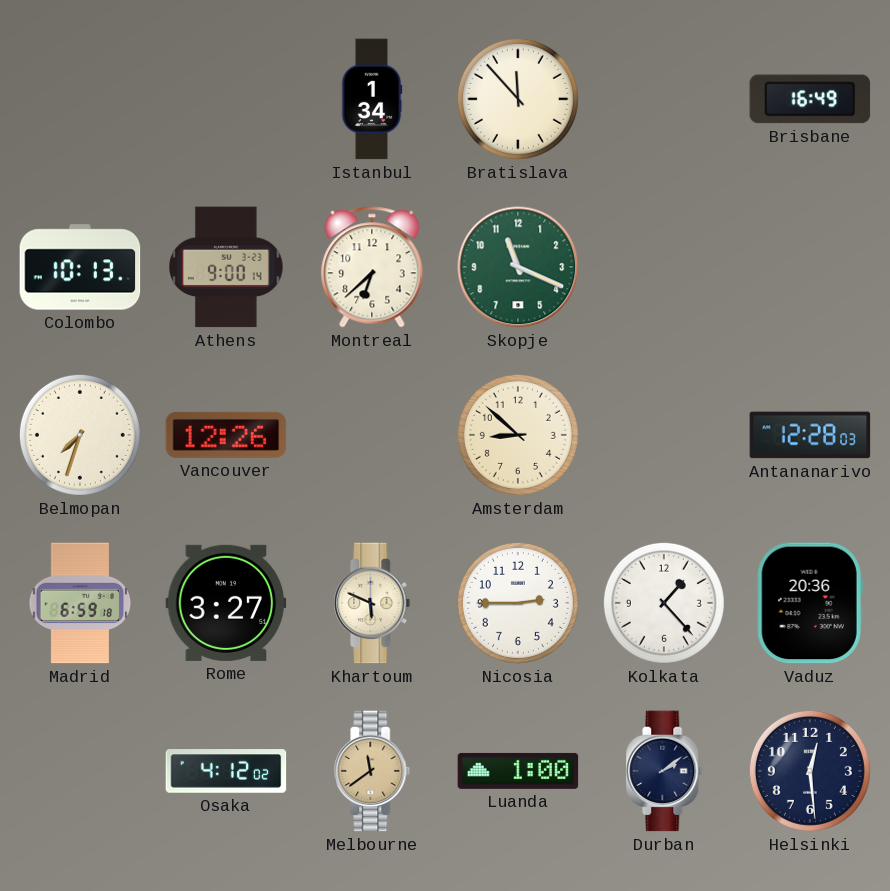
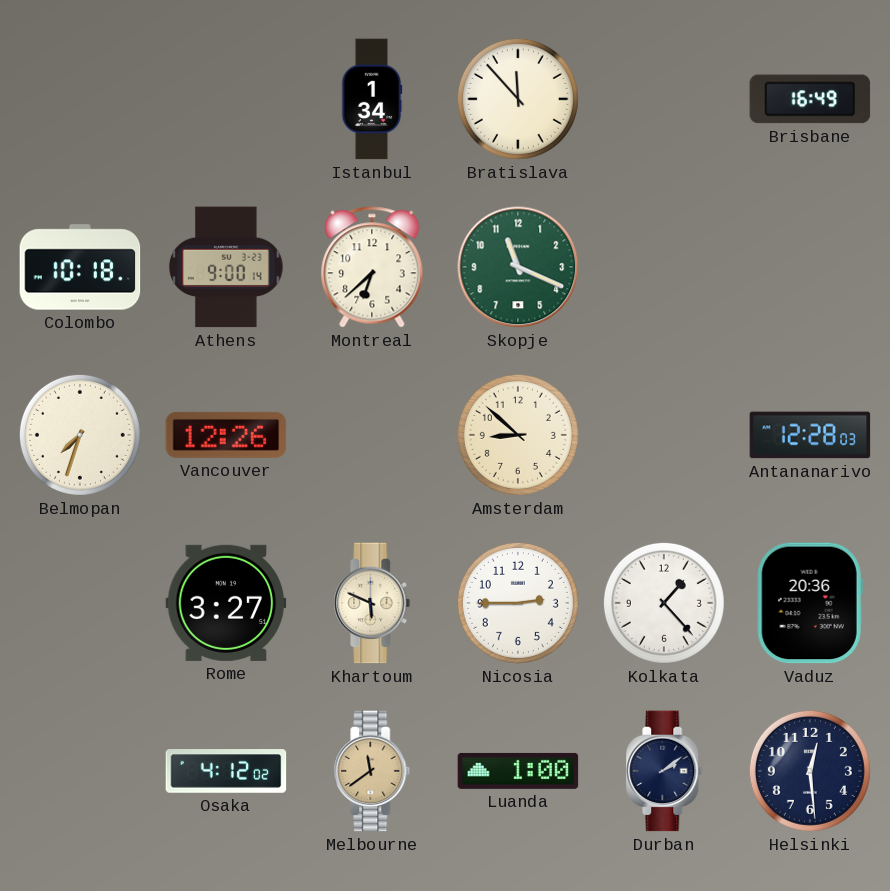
Colombo: 10:13 -> 10:18 (80, 267)
Madrid: 6:59 -> none (80, 603)
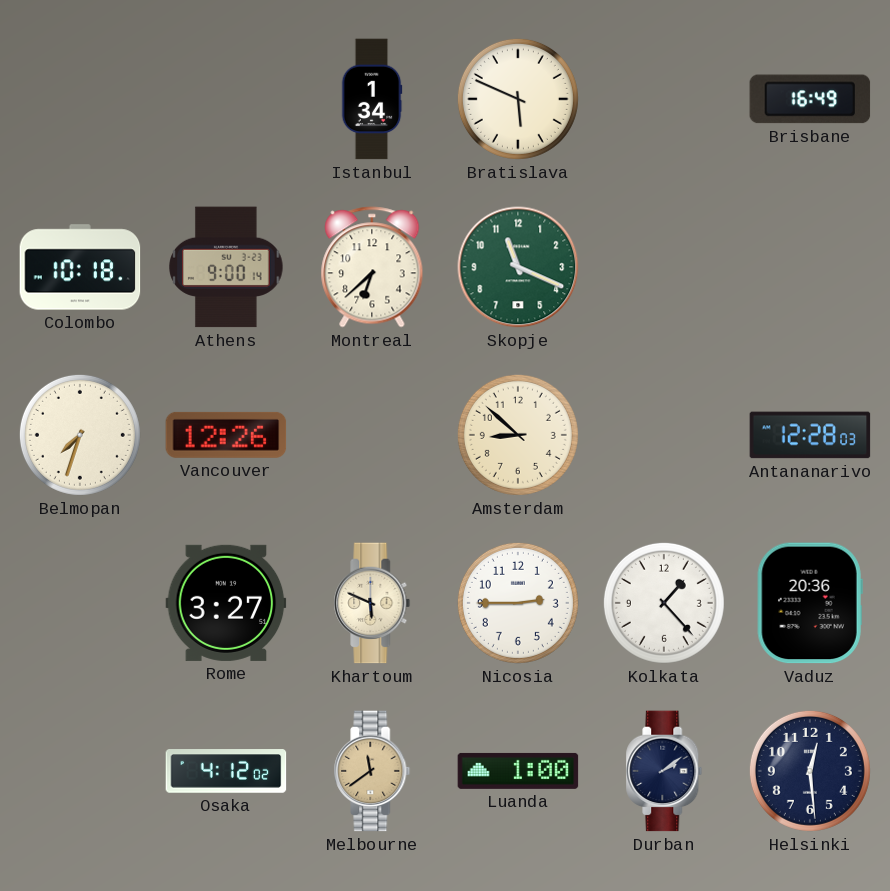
Bratislava: 11:53 -> 5:49 (518, 99)
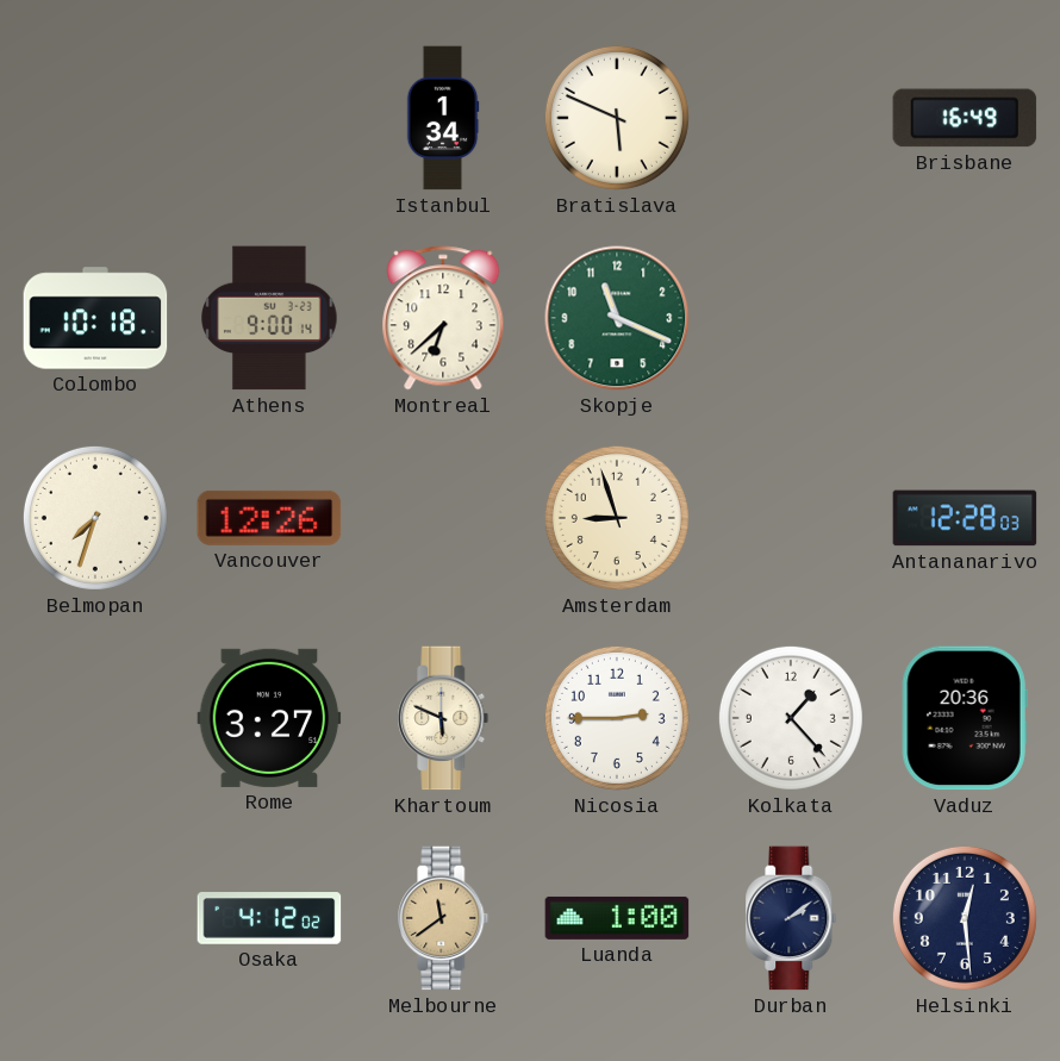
Amsterdam: 8:52 -> 8:57 (617, 518)
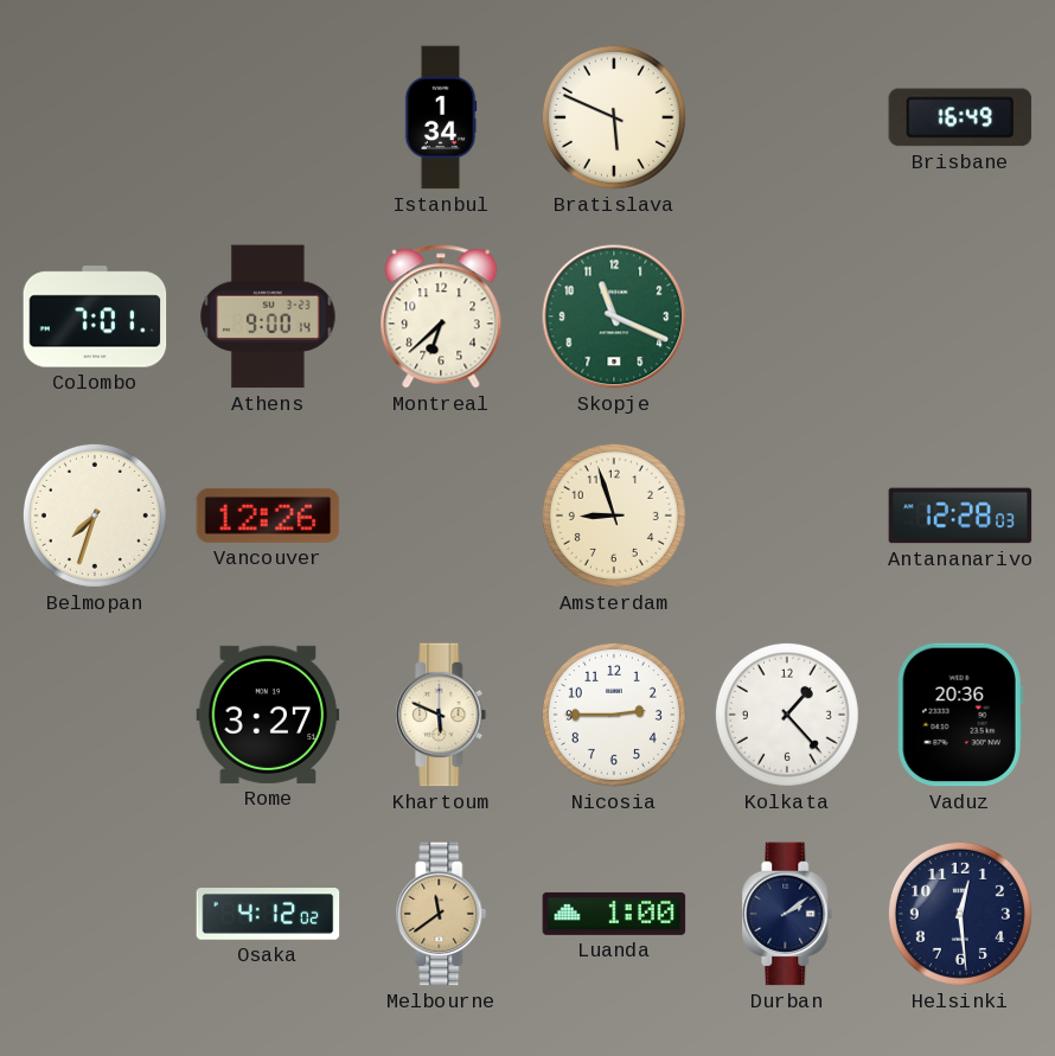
Colombo: 10:18 -> 7:01 (95, 316)
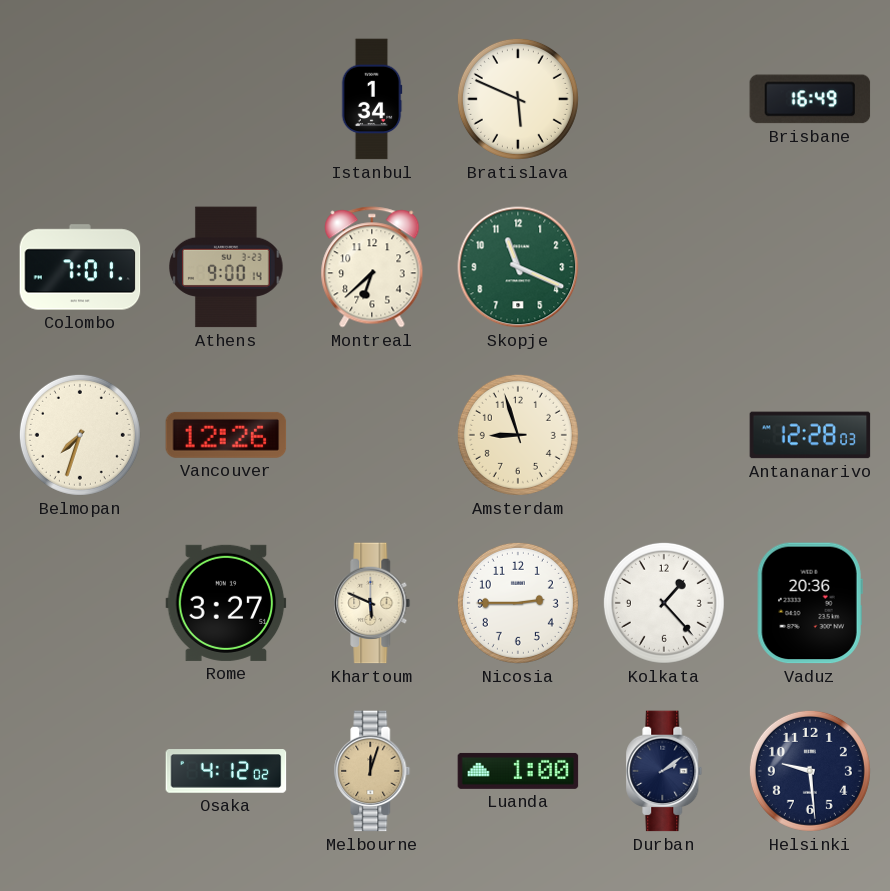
Melbourne: 11:39 -> 12:03 (372, 771)
Helsinki: 12:29 -> 9:29 (810, 771)
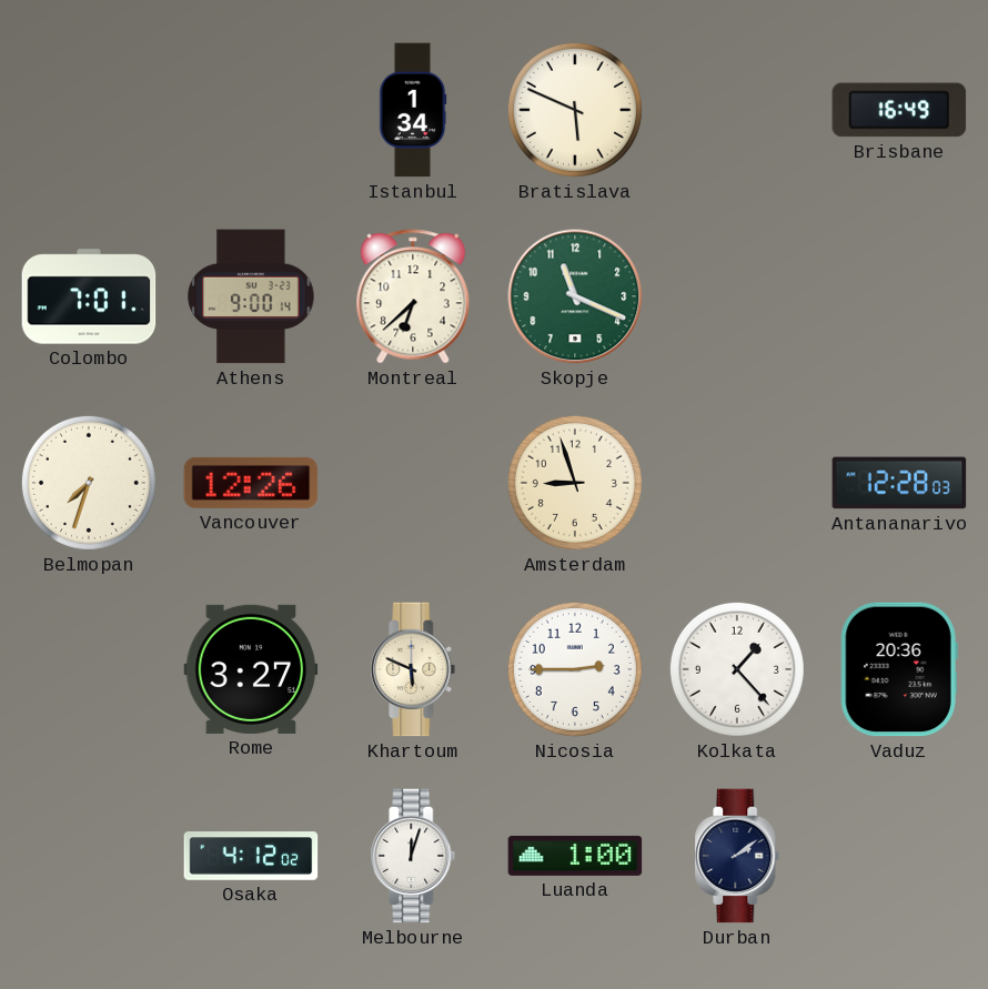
Melbourne dial: champagne -> white (413, 856)
Helsinki: 9:29 -> none (810, 771)
